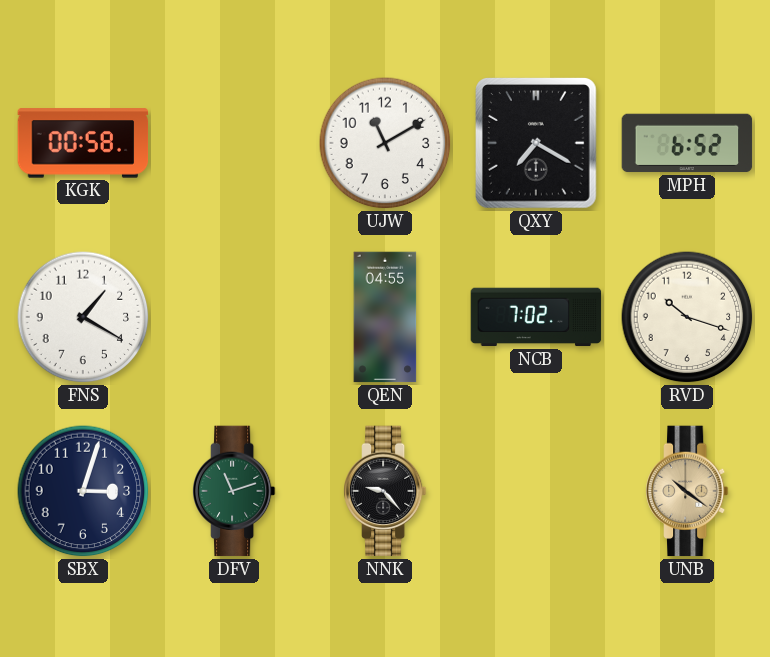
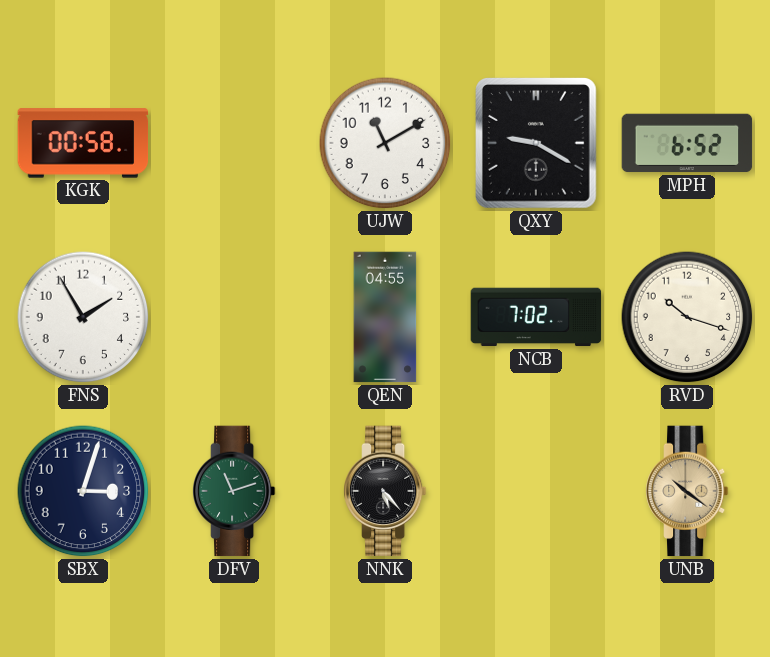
QXY: 7:20 -> 9:20 (537, 144)
FNS: 1:20 -> 1:55 (83, 317)
NNK: 9:23 -> 5:23 (385, 491)
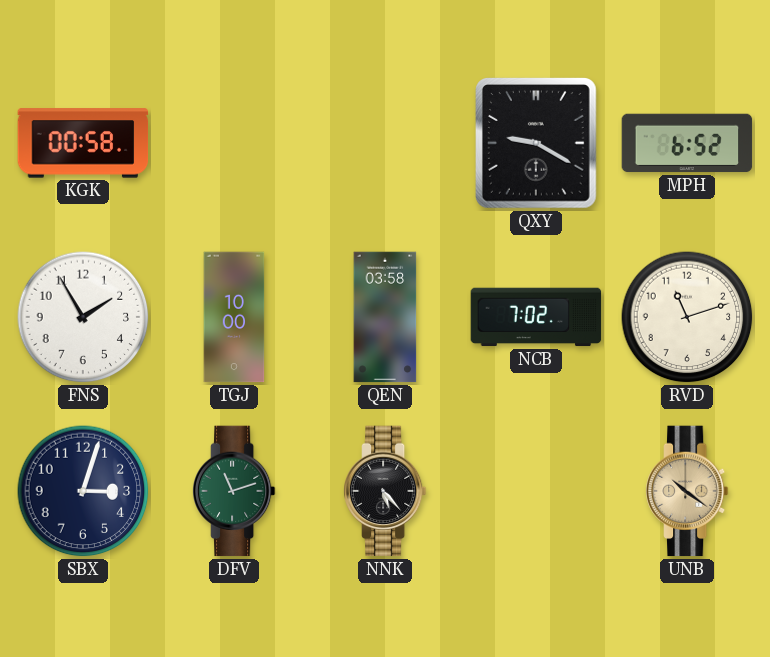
UJW: 11:10 -> none (385, 143)
TGJ: none -> 10:00 (234, 317)
QEN: 04:55 -> 03:58 (385, 317)
RVD: 10:18 -> 11:12 (687, 317)
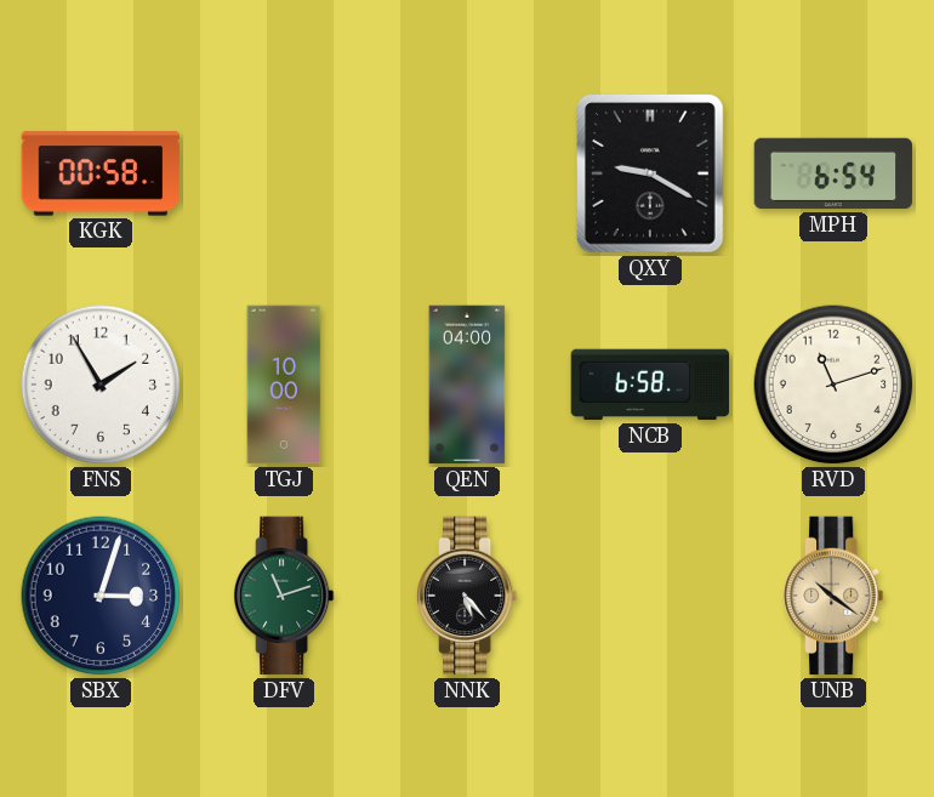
MPH: 6:52 -> 6:54 (833, 173)
QEN: 03:58 -> 04:00 (467, 385)
NCB: 7:02 -> 6:58 (650, 385)
